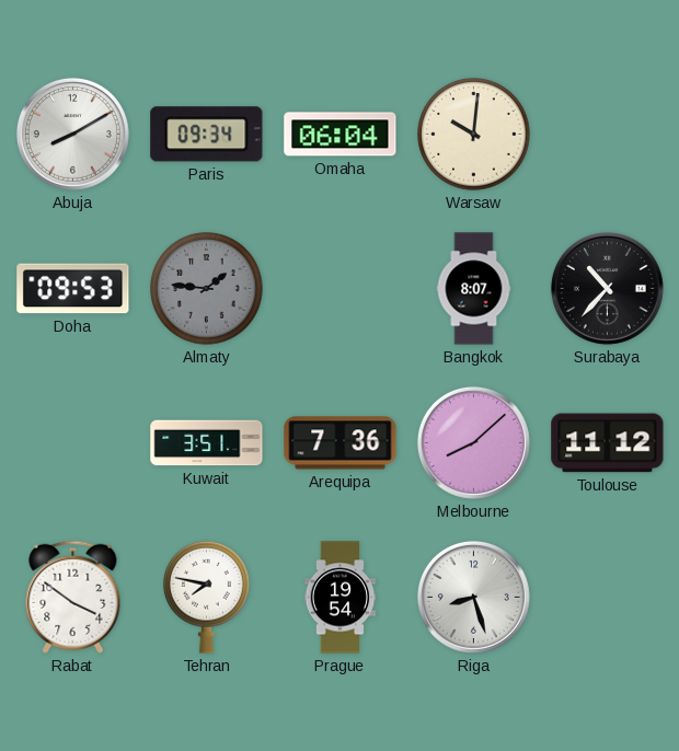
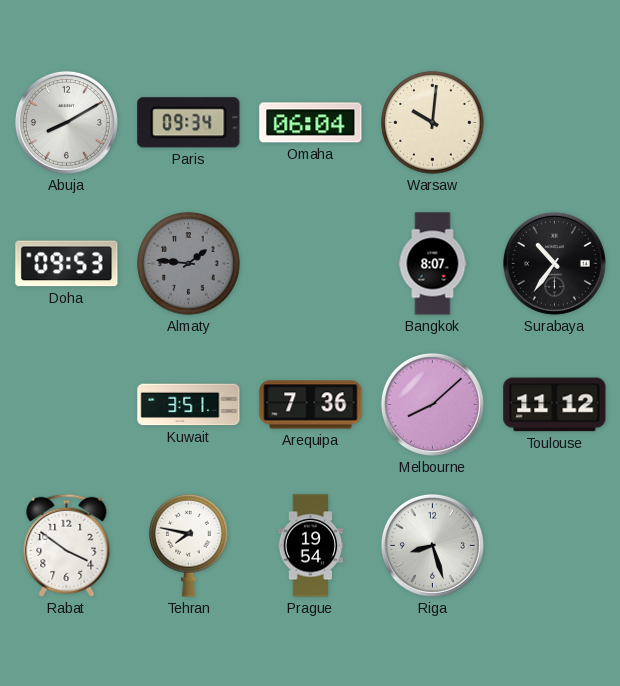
Surabaya: 10:37 -> 10:36 (554, 263)
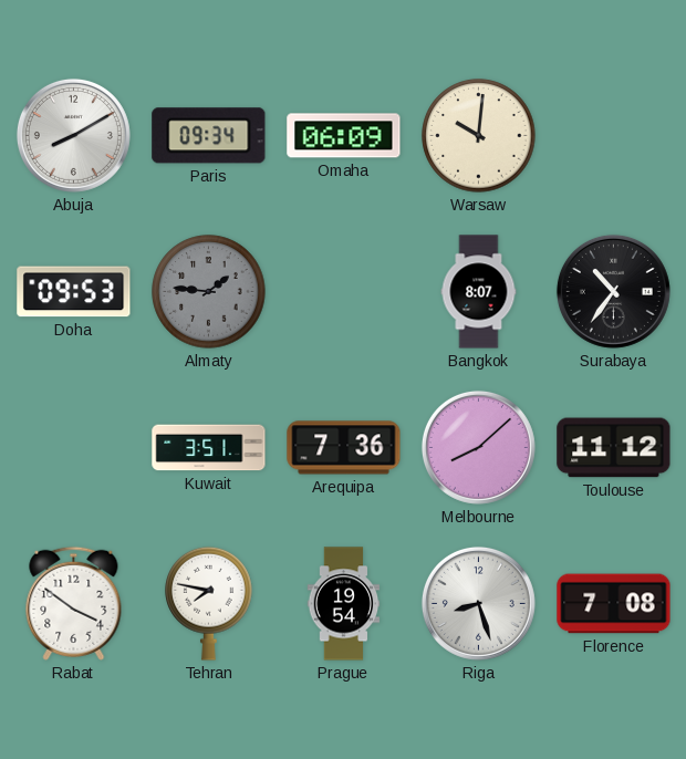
Omaha: 06:04 -> 06:09 (344, 136)
Florence: none -> 7:08 (614, 604)
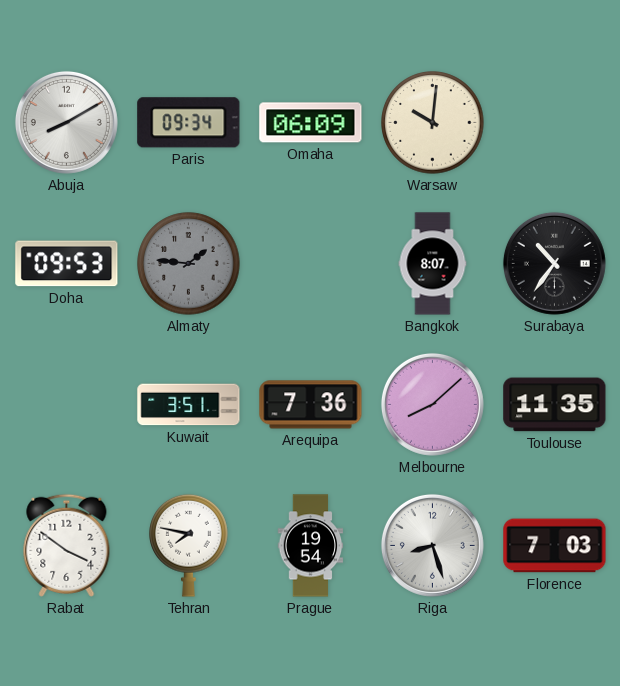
Toulouse: 11:12 -> 11:35 (555, 405)
Florence: 7:08 -> 7:03 (555, 546)
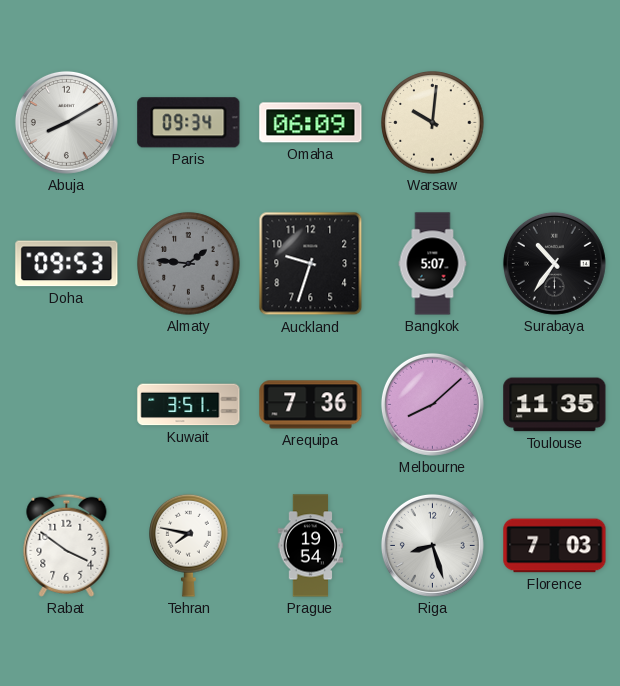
Auckland: none -> 9:33 (311, 264)
Bangkok: 8:07 -> 5:07 (433, 264)
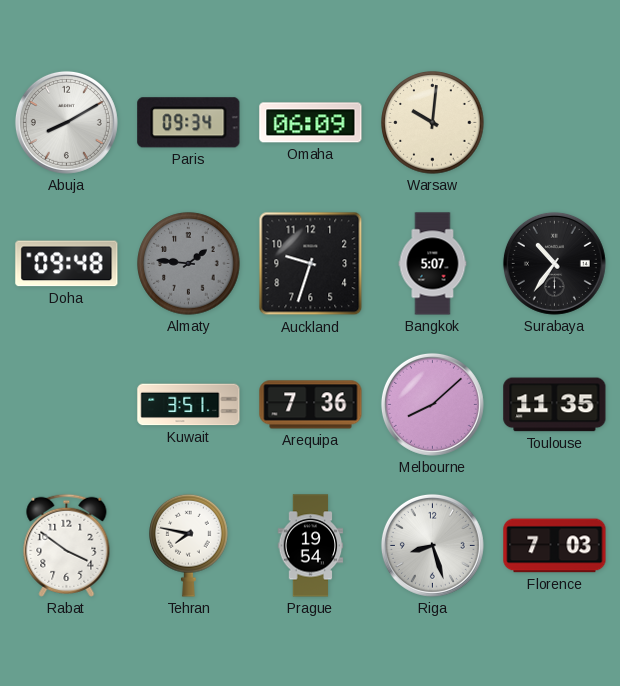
Doha: 09:53 -> 09:48 (67, 264)
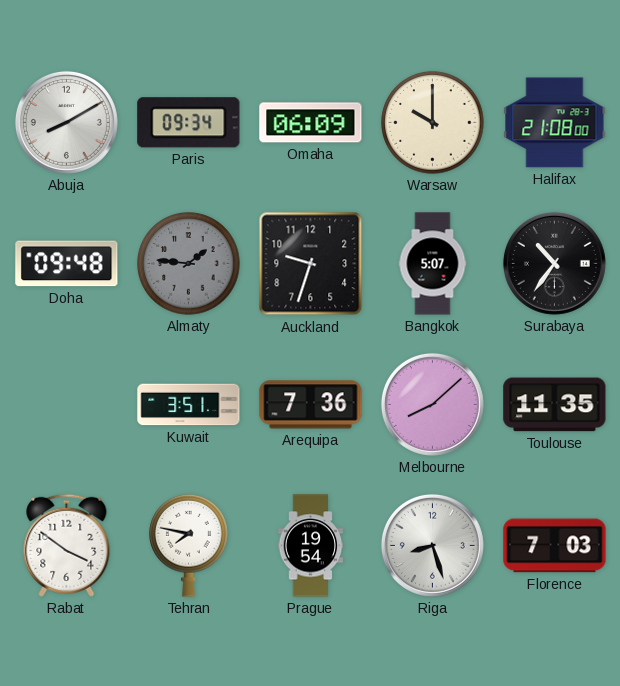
Warsaw: 10:01 -> 10:00 (433, 123)
Halifax: none -> 21:08 (555, 123)
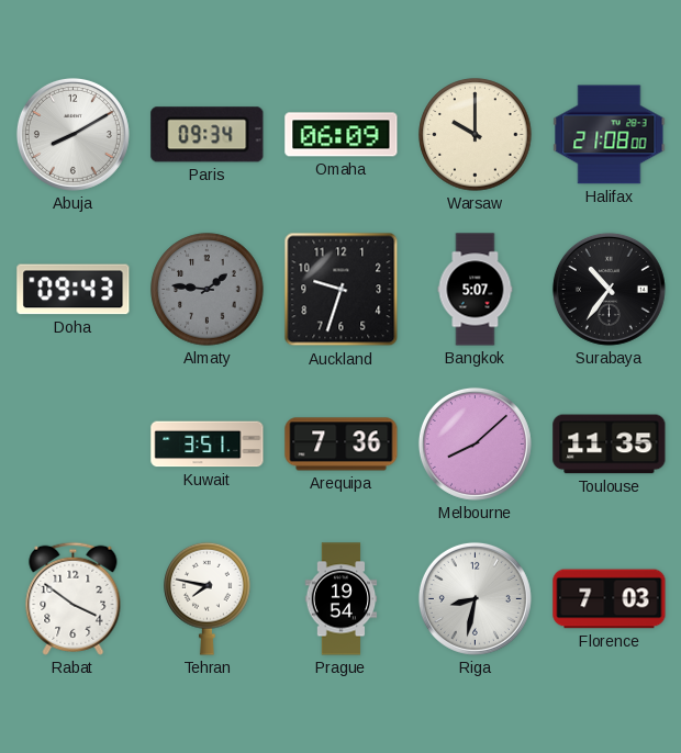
Doha: 09:48 -> 09:43 (74, 290)
Riga: 8:27 -> 8:32 (475, 598)
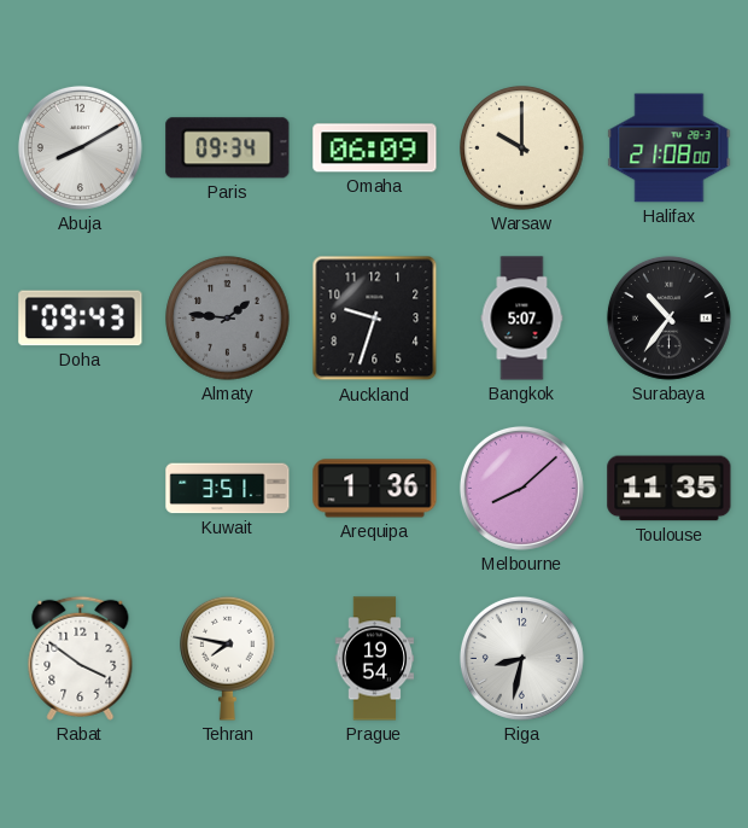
Arequipa: 7:36 -> 1:36 (375, 489)
Florence: 7:03 -> none (610, 599)
